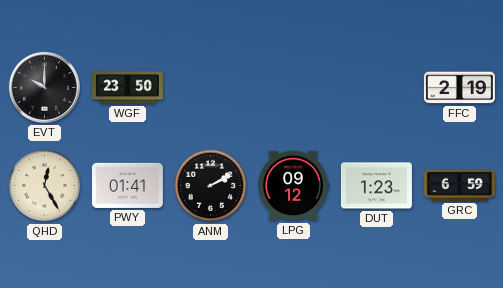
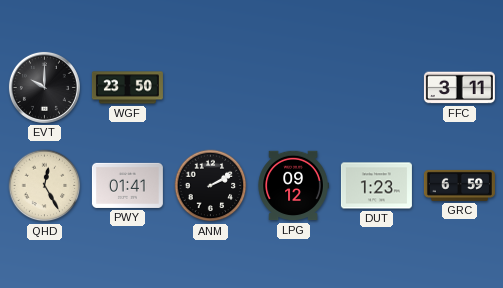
FFC: 2:19 -> 3:11 (459, 88)
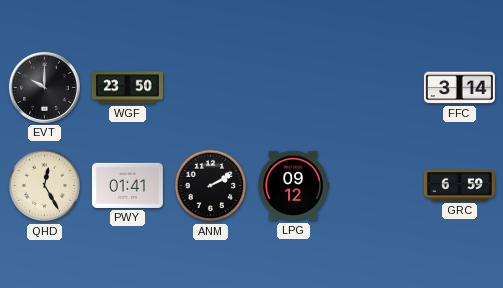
FFC: 3:11 -> 3:14 (459, 88)
DUT: 1:23 -> none (376, 186)
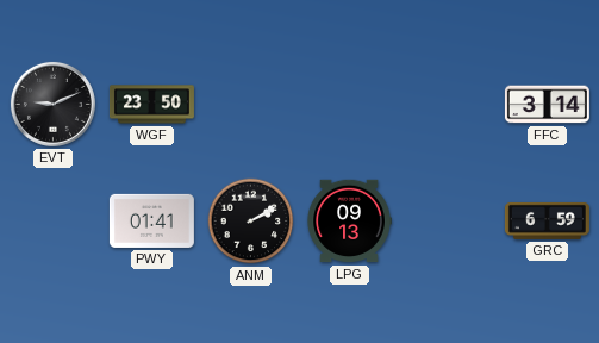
EVT: 10:00 -> 9:11 (52, 104)
QHD: 12:25 -> none (45, 186)
LPG: 09:12 -> 09:13 (349, 222)
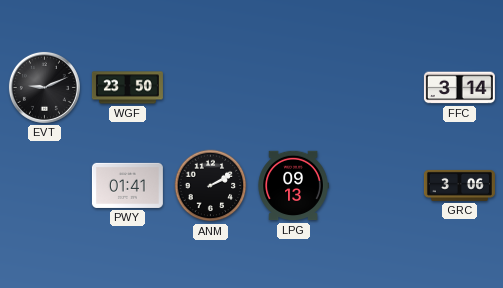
GRC: 6:59 -> 3:06 (459, 185)
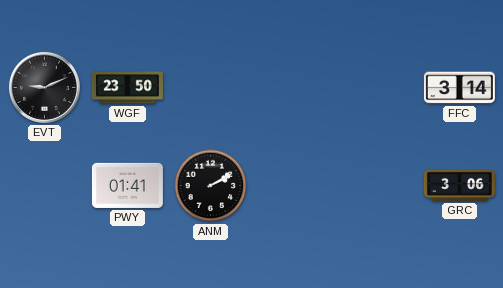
LPG: 09:13 -> none (293, 186)
